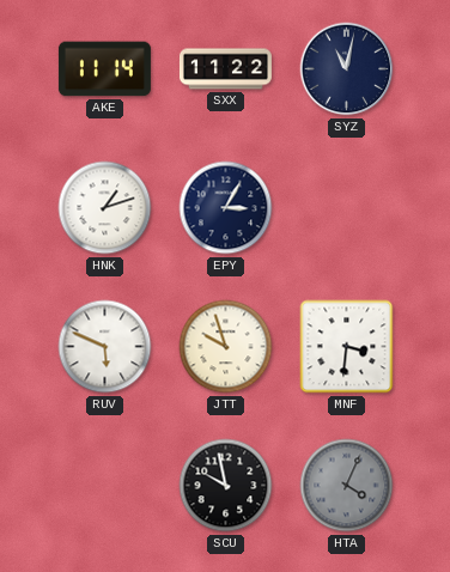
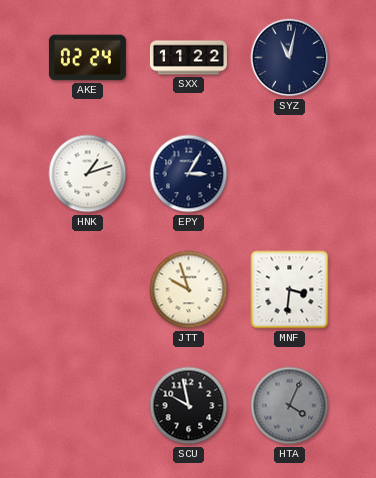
AKE: 11:14 -> 02:24 (87, 58)
RUV: 5:49 -> none (105, 347)
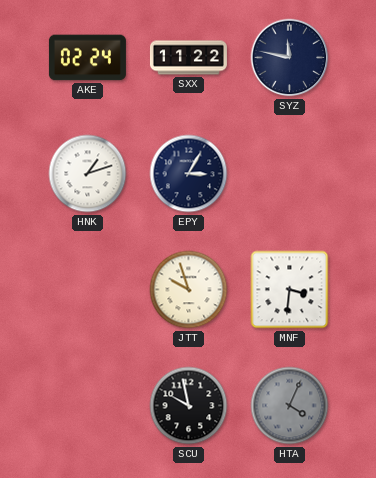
SYZ: 11:02 -> 11:47 (290, 58)
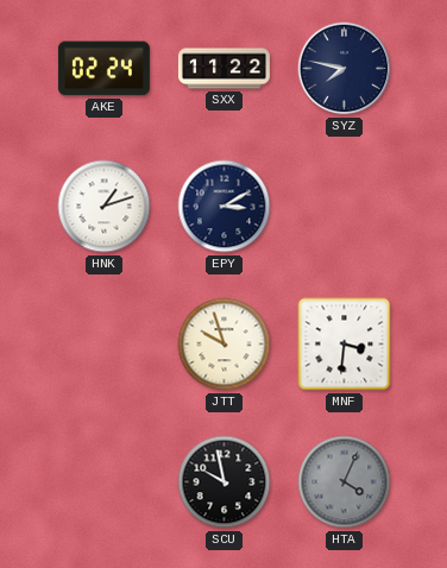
SYZ: 11:47 -> 7:47 (345, 69)
EPY: 3:05 -> 3:10 (225, 207)
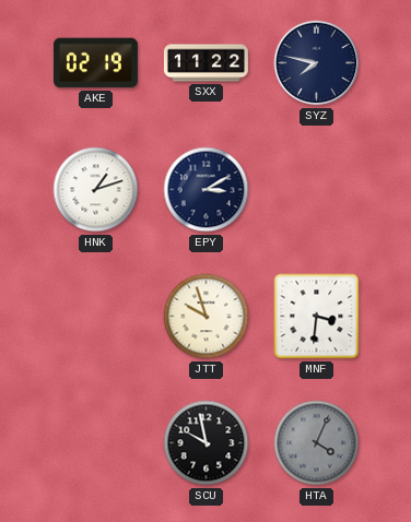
AKE: 02:24 -> 02:19 (95, 63)
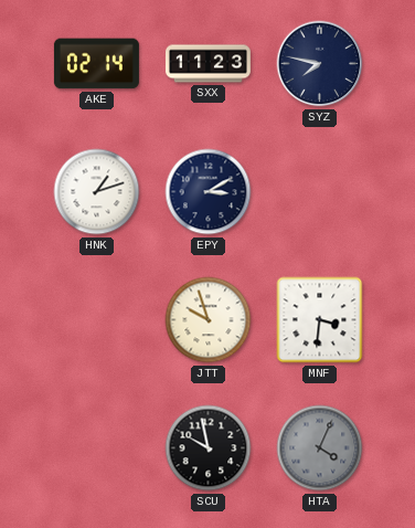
AKE: 02:19 -> 02:14 (96, 64)
SXX: 11:22 -> 11:23 (208, 64)
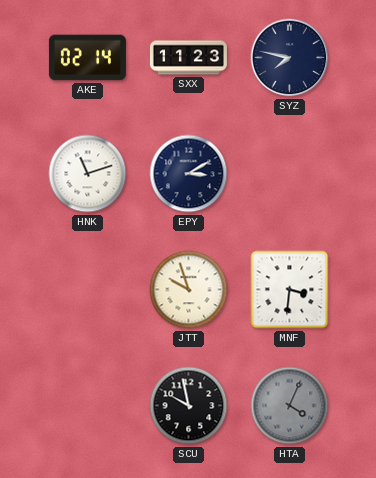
HNK: 1:12 -> 11:12 (88, 174)
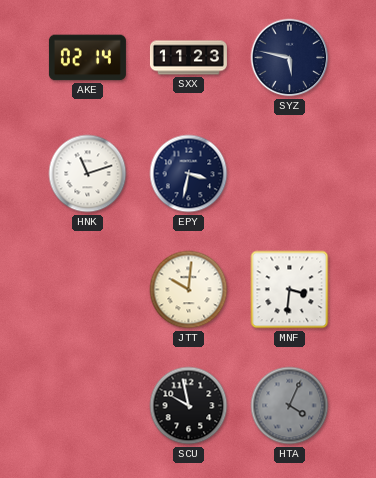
SYZ: 7:47 -> 5:47 (290, 58)
EPY: 3:10 -> 3:32 (189, 174)
JTT: 9:57 -> 10:01 (189, 290)
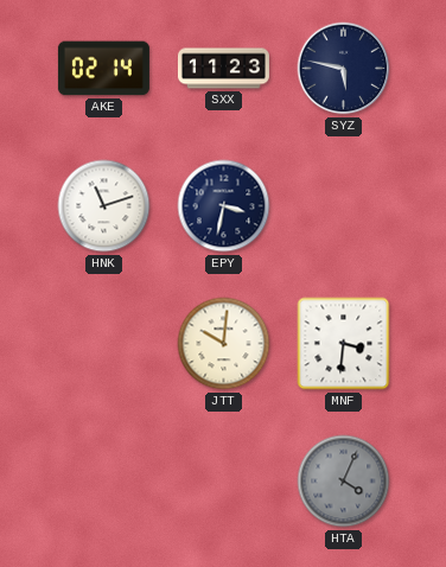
SCU: 9:58 -> none (189, 406)
